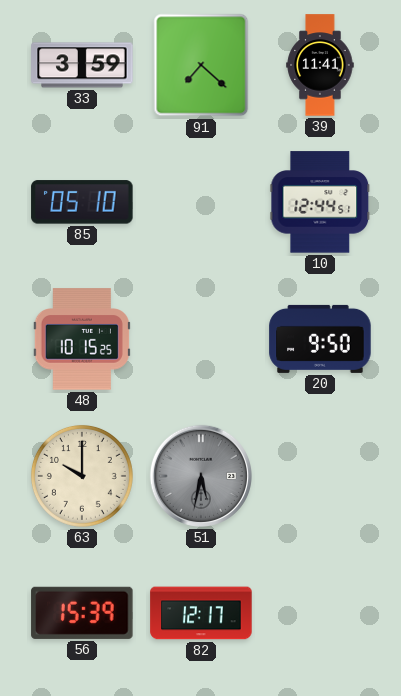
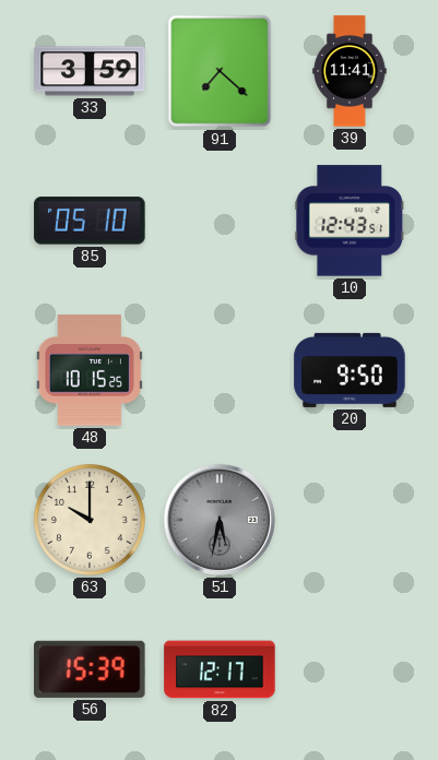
10: 12:44 -> 12:43 (350, 221)
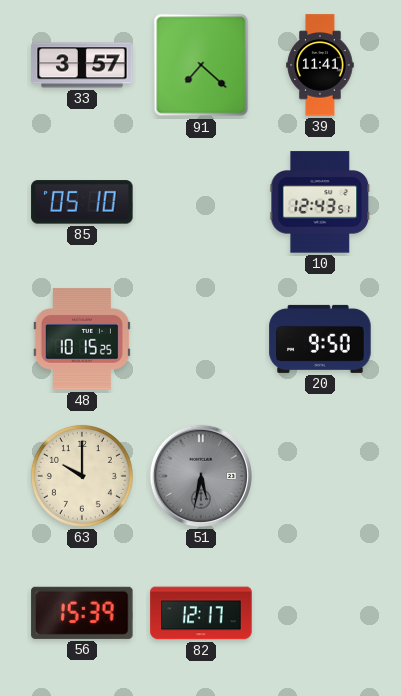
33: 3:59 -> 3:57 (82, 65)
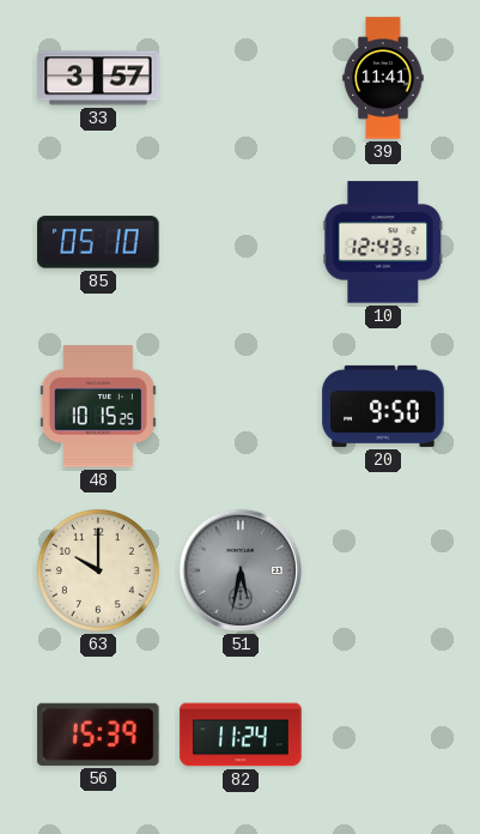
91: 7:22 -> none (201, 65)
82: 12:17 -> 11:24 (241, 735)
